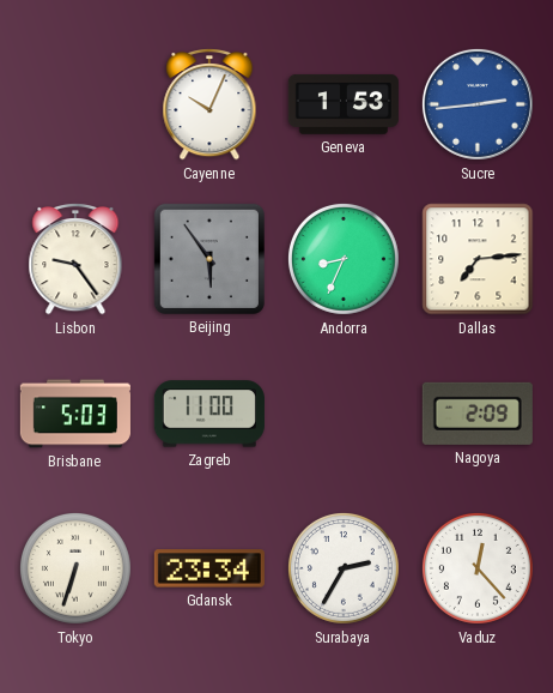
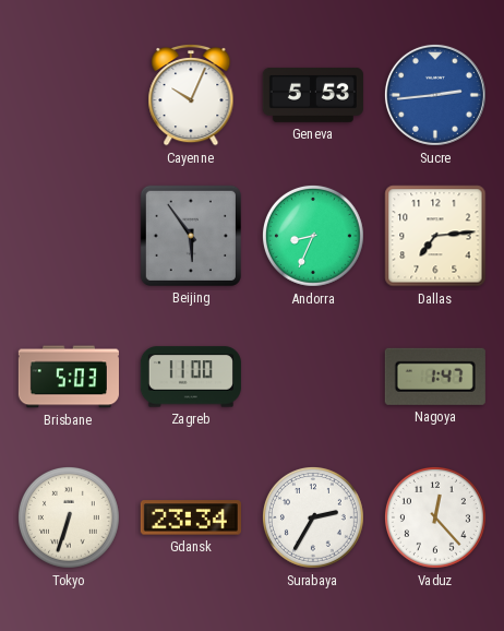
Geneva: 1:53 -> 5:53 (313, 95)
Lisbon: 9:24 -> none (75, 259)
Nagoya: 2:09 -> 1:47 (435, 377)
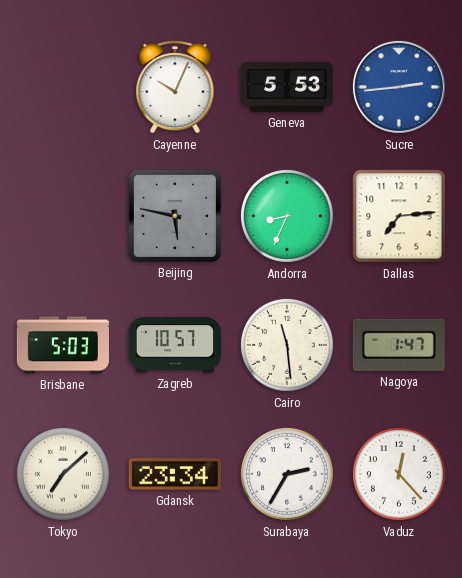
Beijing: 5:54 -> 5:47 (175, 216)
Zagreb: 11:00 -> 10:57 (175, 345)
Cairo: none -> 11:29 (287, 345)
Tokyo: 6:33 -> 7:08 (63, 474)
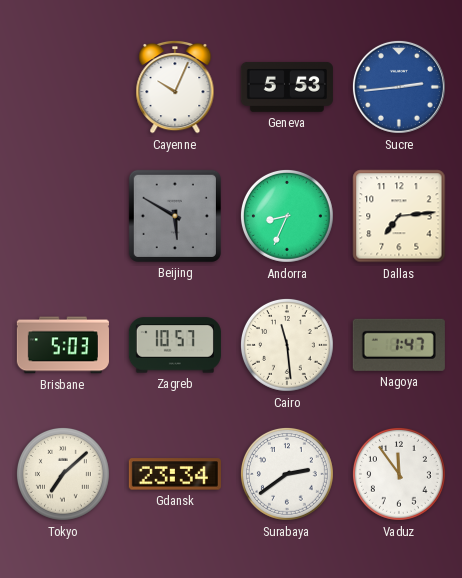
Beijing: 5:47 -> 5:50 (175, 216)
Surabaya: 2:35 -> 2:39 (287, 474)
Vaduz: 12:23 -> 11:54 (399, 474)
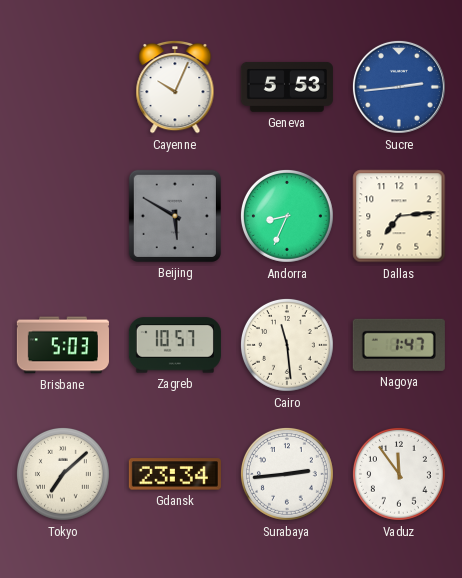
Surabaya: 2:39 -> 2:44 (287, 474)
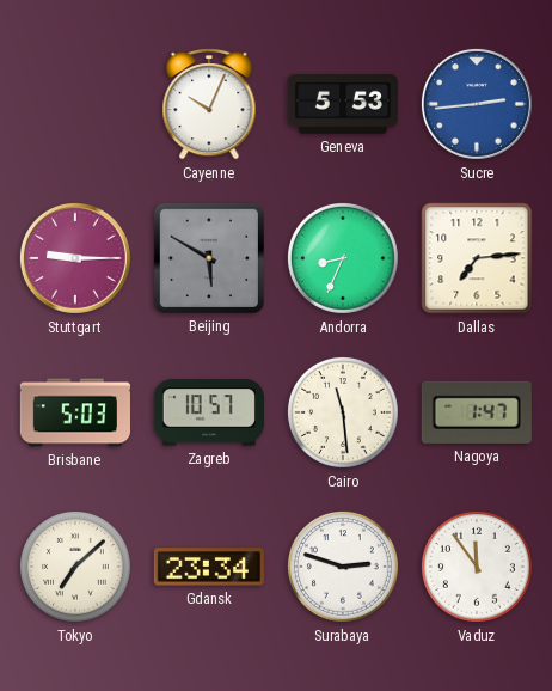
Stuttgart: none -> 9:15 (75, 258)
Surabaya: 2:44 -> 2:48 (343, 567)
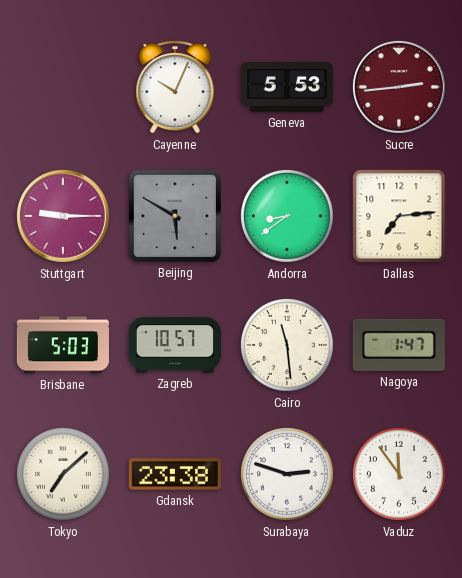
Sucre dial: blue -> burgundy (399, 87)
Andorra: 8:34 -> 8:39 (287, 216)
Gdansk: 23:34 -> 23:38 (175, 474)
